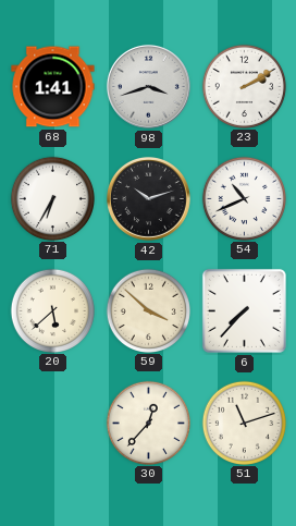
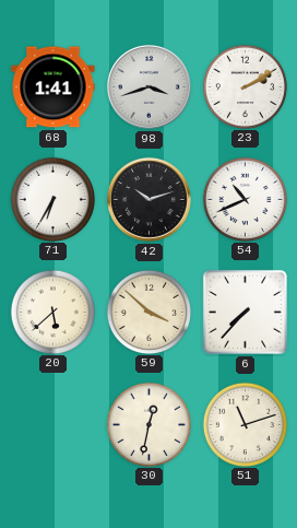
30: 12:37 -> 12:32 (148, 424)
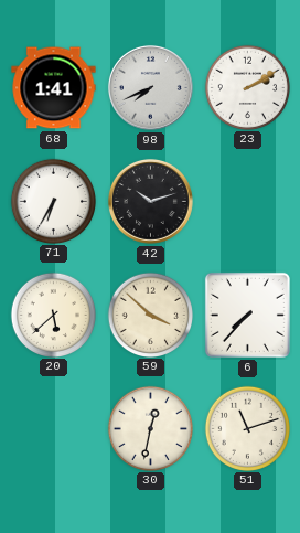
98: 3:42 -> 7:41 (150, 87)
54: 10:41 -> none (245, 199)
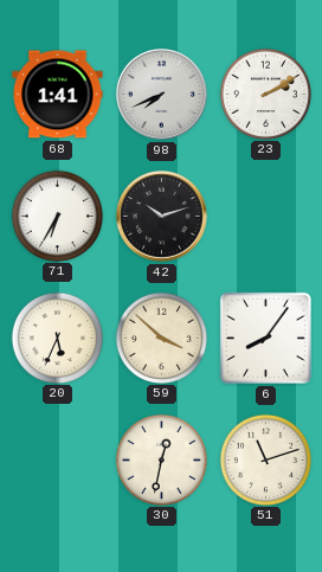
20: 5:38 -> 5:34 (57, 338)
6: 7:37 -> 8:06 (265, 338)
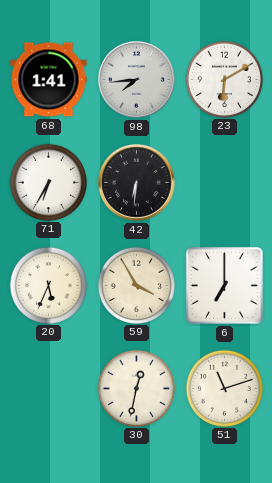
98: 7:41 -> 7:44 (136, 79)
23: 2:10 -> 6:10 (224, 79)
42: 10:12 -> 6:31 (136, 182)
59: 3:52 -> 3:55 (136, 285)
6: 8:06 -> 7:00 (224, 285)
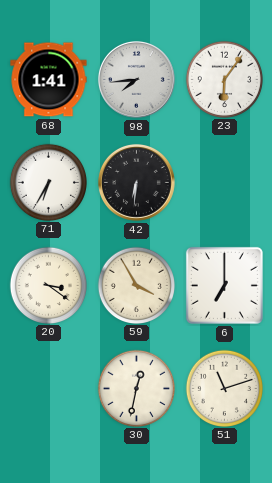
23: 6:10 -> 6:06 (224, 79)
20: 5:34 -> 3:21 (48, 285)
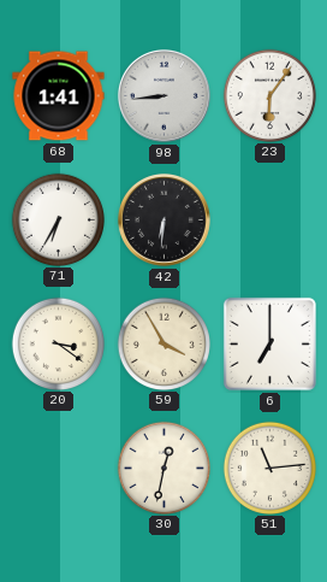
98: 7:44 -> 8:44 (163, 95)
51: 11:12 -> 11:14 (269, 468)
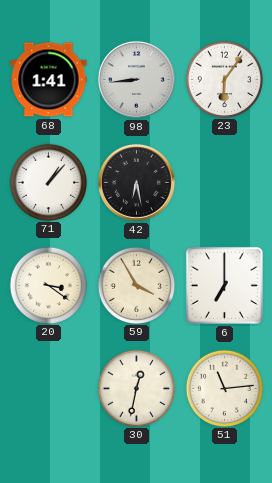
71: 6:35 -> 1:07 (48, 182)
42: 6:31 -> 6:28 (136, 182)
